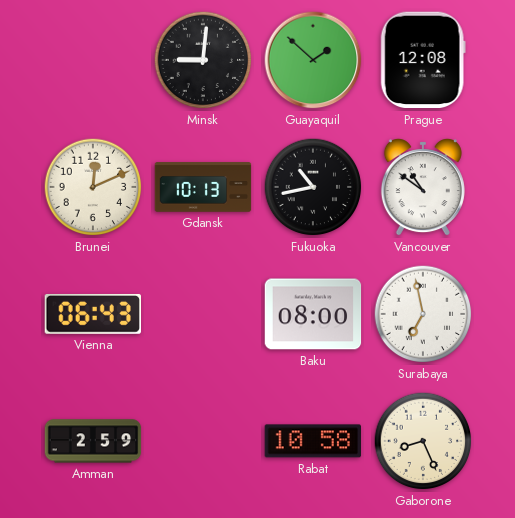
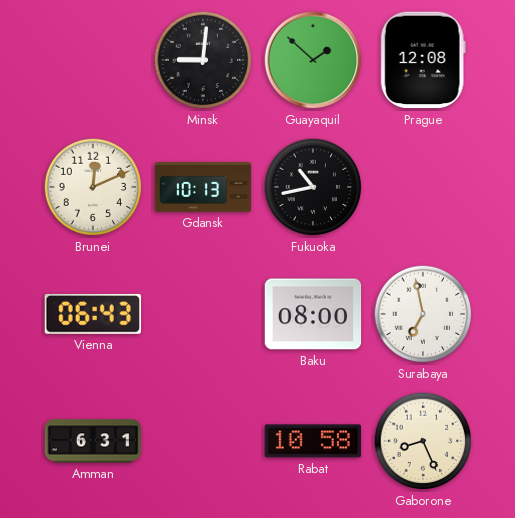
Vancouver: 10:51 -> none (423, 187)
Amman: 2:59 -> 6:31 (93, 441)
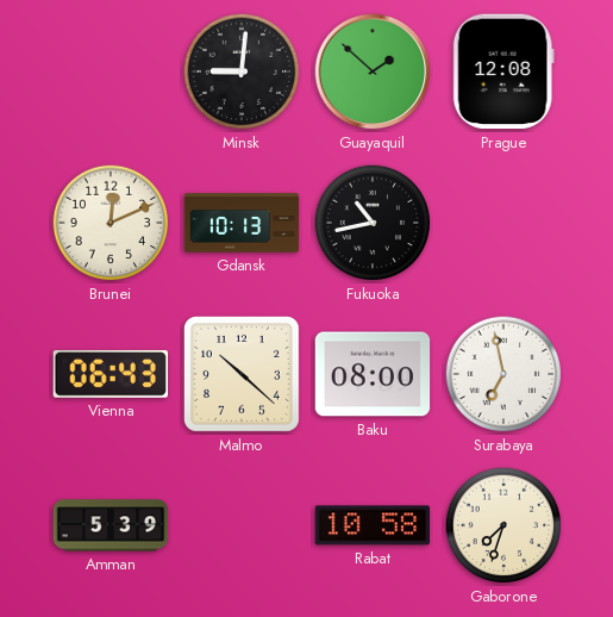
Malmo: none -> 10:22 (242, 374)
Amman: 6:31 -> 5:39 (111, 525)
Gaborone: 8:26 -> 7:33 (503, 525)
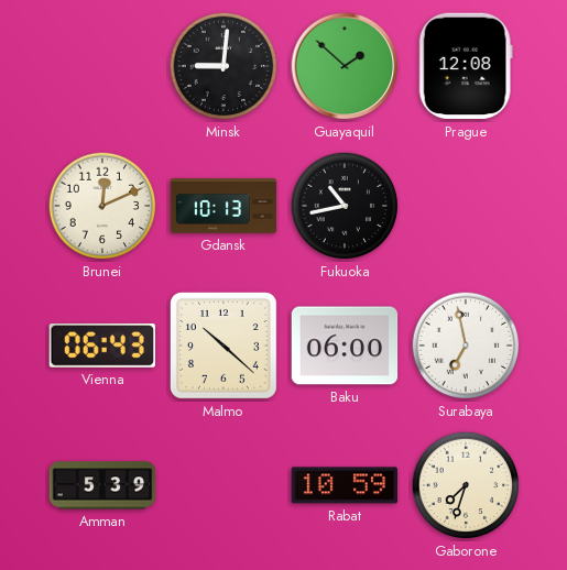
Baku: 08:00 -> 06:00 (345, 346)
Rabat: 10:58 -> 10:59 (345, 485)
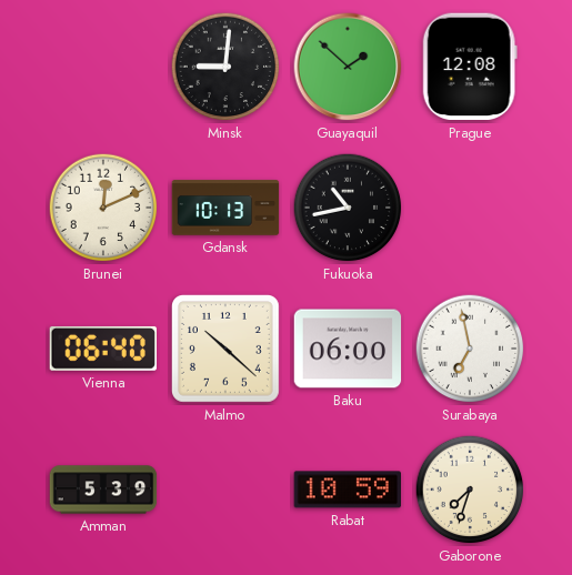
Vienna: 06:43 -> 06:40 (103, 349)
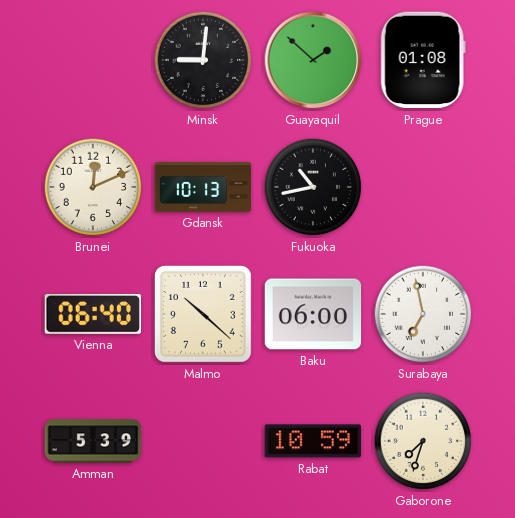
Prague: 12:08 -> 01:08 (423, 60)
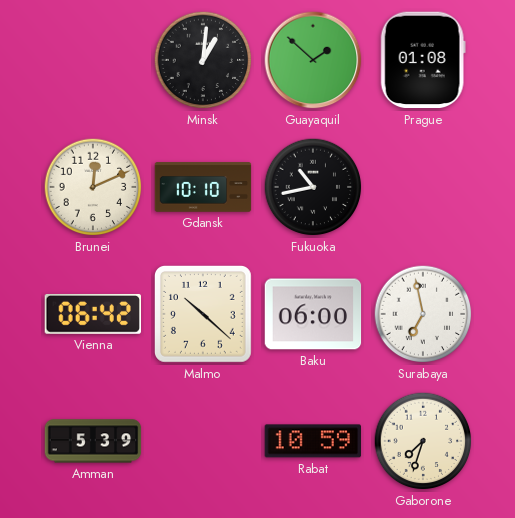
Minsk: 9:01 -> 1:01 (203, 60)
Gdansk: 10:13 -> 10:10 (203, 187)
Vienna: 06:40 -> 06:42 (93, 314)
